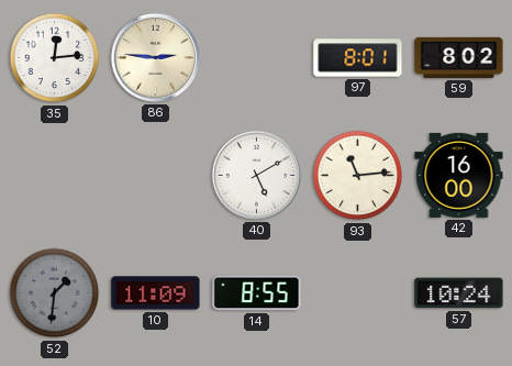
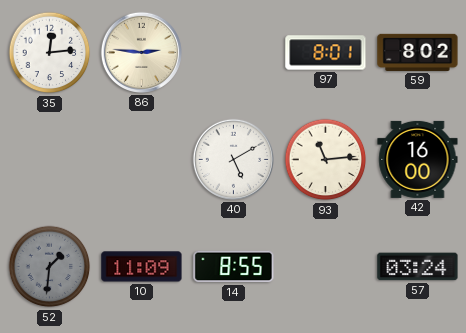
57: 10:24 -> 03:24 (418, 267)
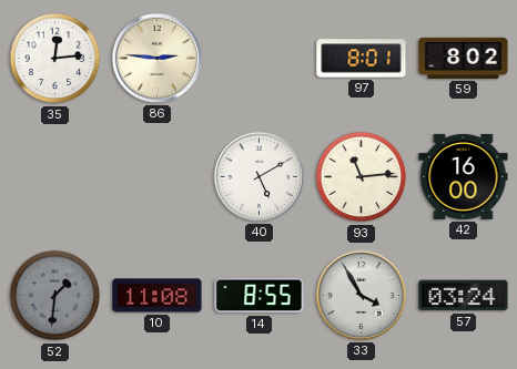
10: 11:09 -> 11:08 (158, 296)
33: none -> 3:55 (361, 295)
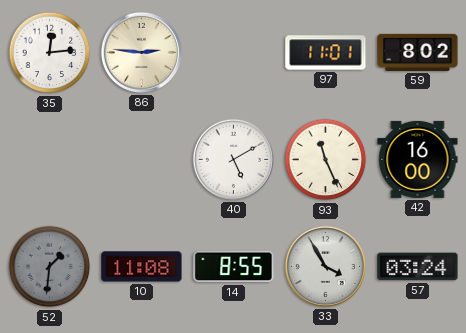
97: 8:01 -> 11:01 (326, 53)
93: 11:14 -> 11:26 (326, 160)
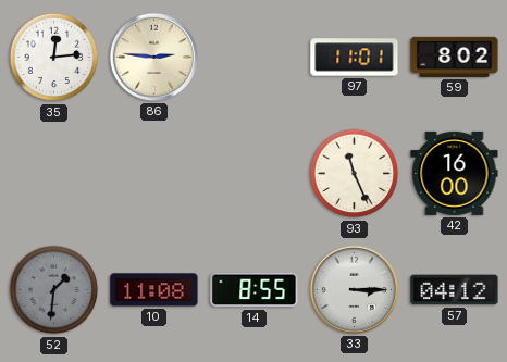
40: 5:10 -> none (233, 159)
33: 3:55 -> 3:15 (354, 289)
57: 03:24 -> 04:12 (455, 290)
